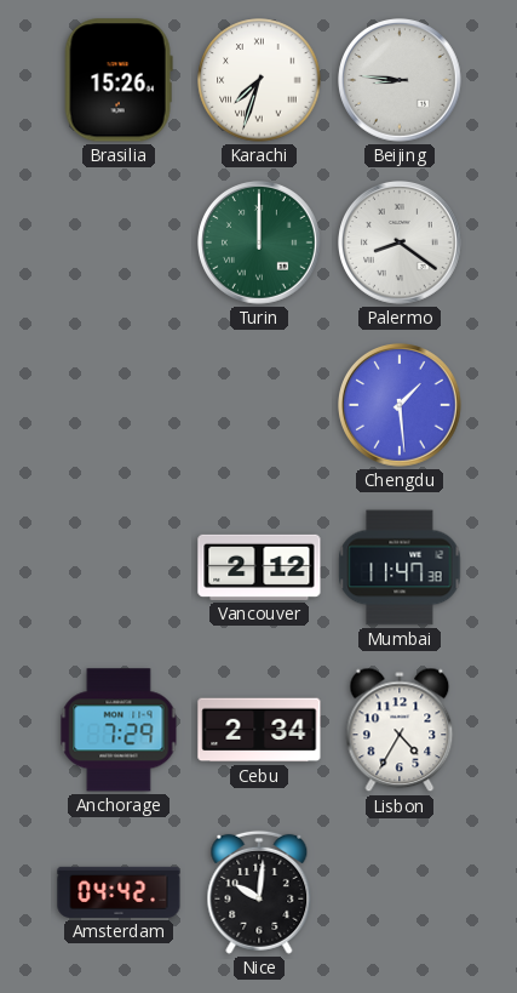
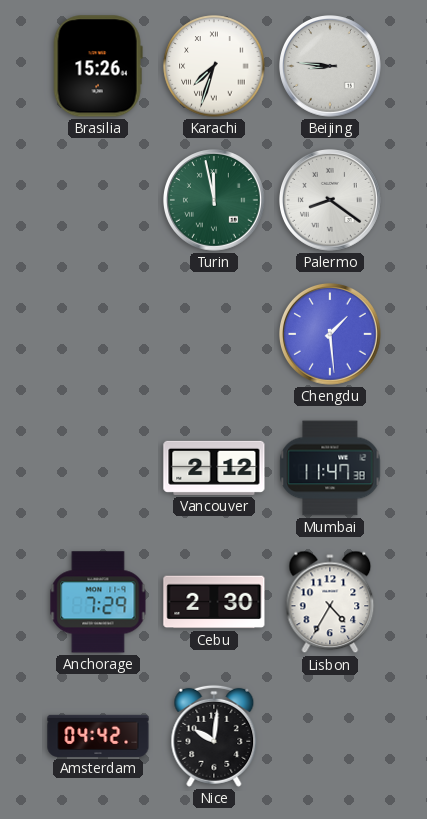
Turin: 12:00 -> 11:58 (215, 201)
Cebu: 2:34 -> 2:30 (214, 602)
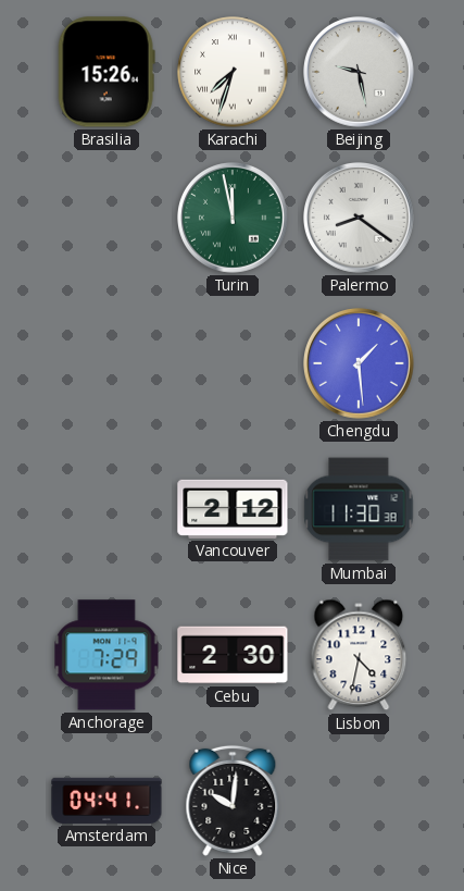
Beijing: 8:46 -> 9:28 (360, 73)
Mumbai: 11:47 -> 11:30 (359, 509)
Lisbon: 4:35 -> 4:32 (359, 655)
Amsterdam: 04:42 -> 04:41 (106, 801)
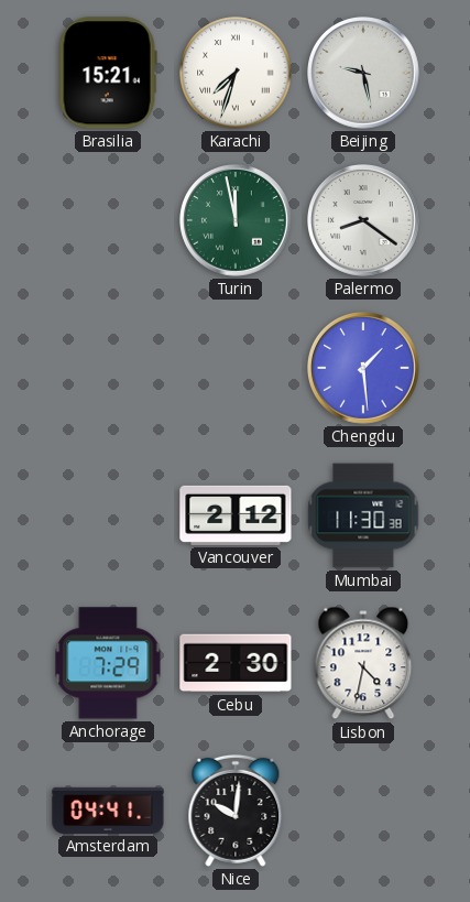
Brasilia: 15:26 -> 15:21 (108, 73)
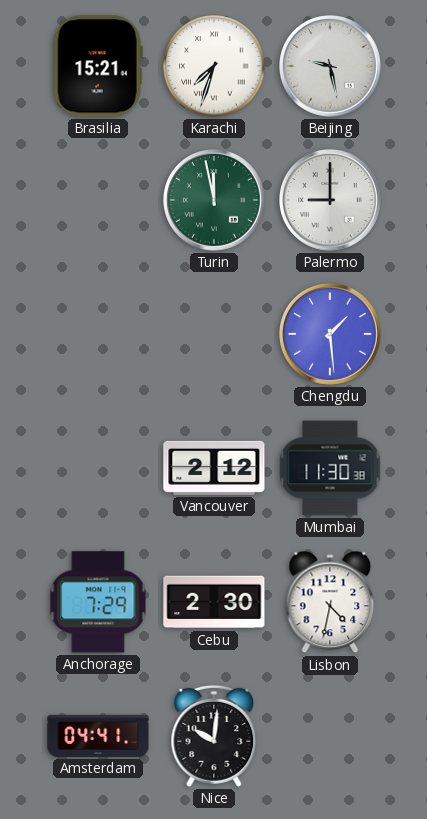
Palermo: 8:21 -> 9:00 (331, 201)
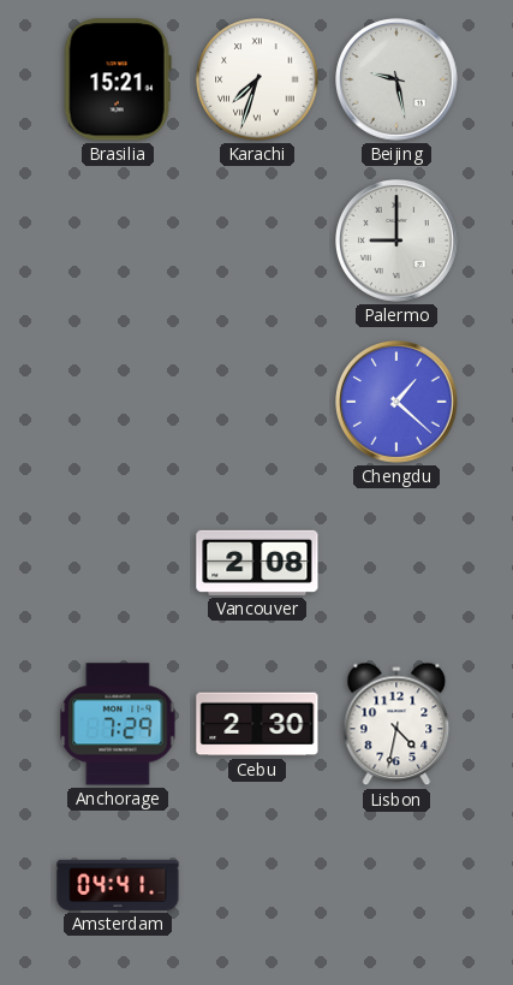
Turin: 11:58 -> none (215, 201)
Chengdu: 1:29 -> 1:22 (398, 403)
Vancouver: 2:12 -> 2:08 (257, 563)
Mumbai: 11:30 -> none (330, 468)
Nice: 10:01 -> none (214, 736)
